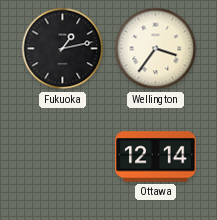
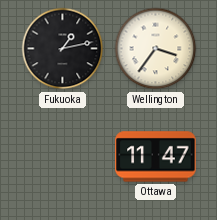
Ottawa: 12:14 -> 11:47 (156, 157)
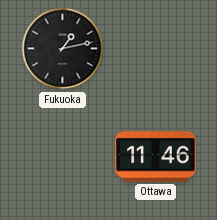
Wellington: 3:36 -> none (156, 49)
Ottawa: 11:47 -> 11:46 (156, 157)
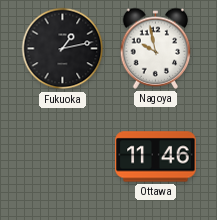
Nagoya: none -> 9:58 (156, 48)
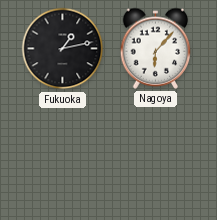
Nagoya: 9:58 -> 6:07 (156, 48)
Ottawa: 11:46 -> none (156, 157)
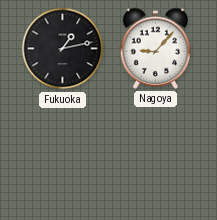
Nagoya: 6:07 -> 9:07 (156, 48)
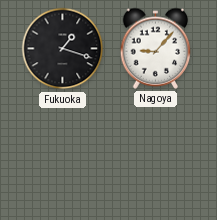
Fukuoka: 1:13 -> 1:18 (63, 49)
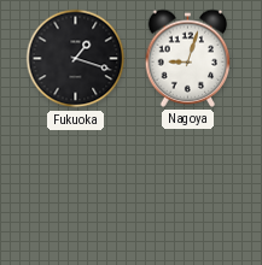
Nagoya: 9:07 -> 9:03 (188, 58)
